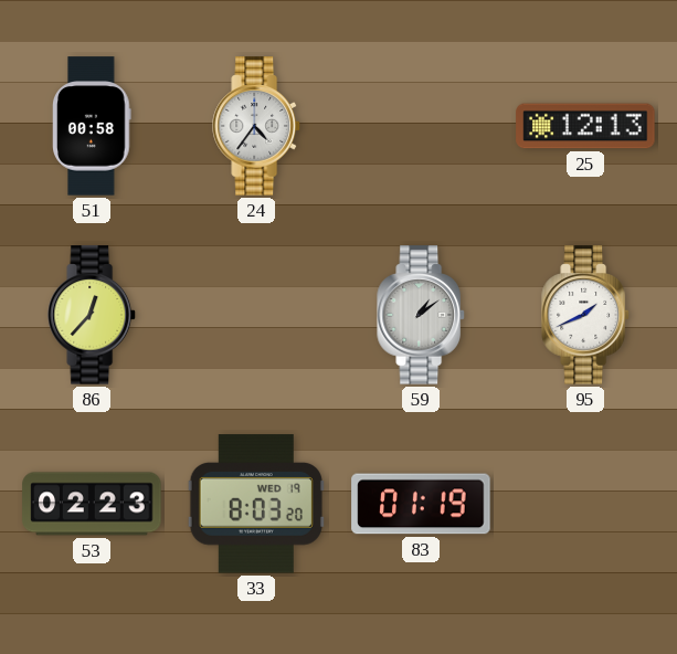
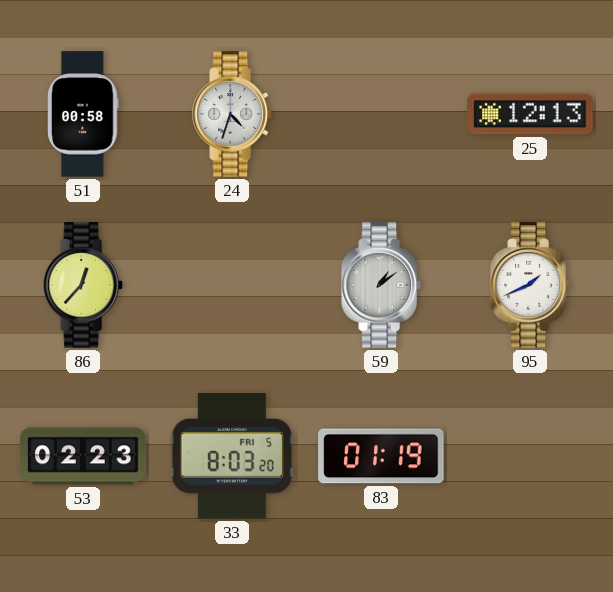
24: 4:36 -> 4:33 (232, 114)
33 date: WED 19 -> FRI 5 (232, 456)
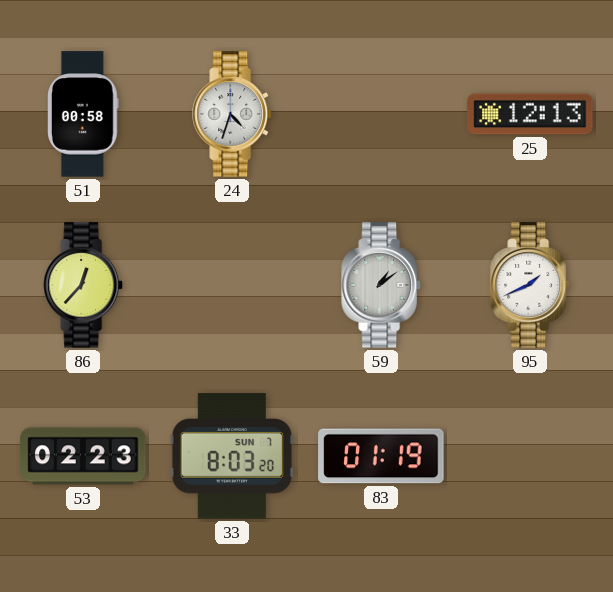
33 date: FRI 5 -> SUN 7 (232, 456)
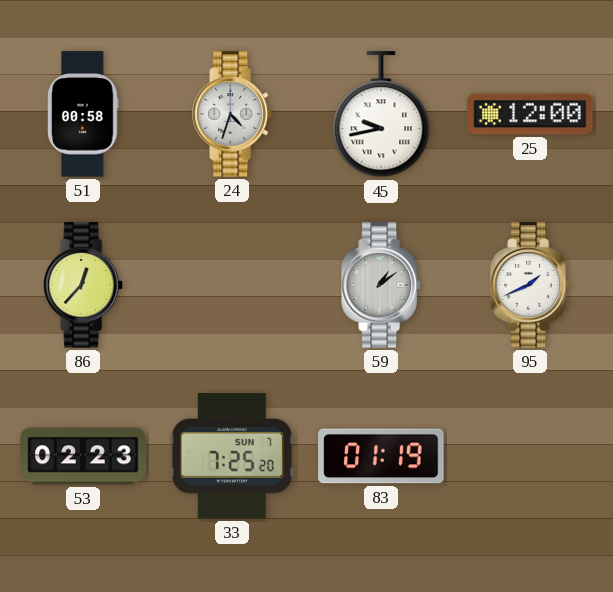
45: none -> 9:43 (381, 115)
25: 12:13 -> 12:00 (530, 114)
33: 8:03 -> 7:25 (232, 456)
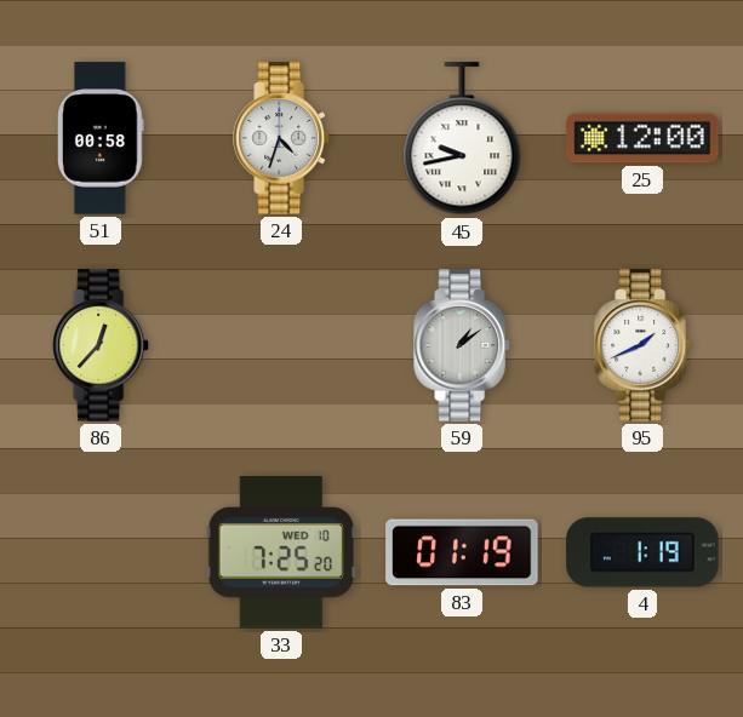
53: 02:23 -> none (83, 456)
33 date: SUN 7 -> WED 10 (281, 552)
4: none -> 1:19 (642, 552)
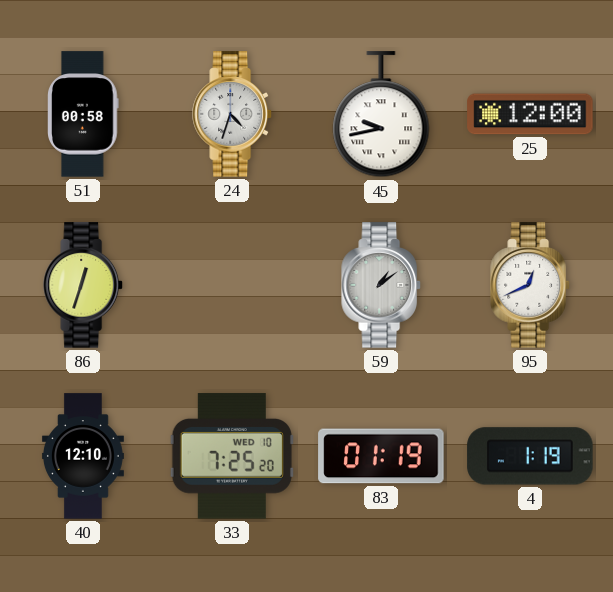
86: 12:37 -> 12:33 (83, 285)
95: 1:41 -> 12:41 (530, 285)
40: none -> 12:10 (83, 456)
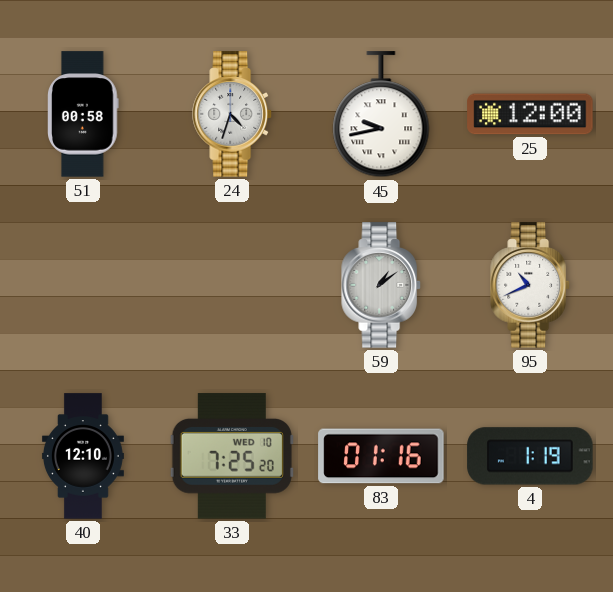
86: 12:33 -> none (83, 285)
95: 12:41 -> 10:41 (530, 285)
83: 01:19 -> 01:16 (381, 456)
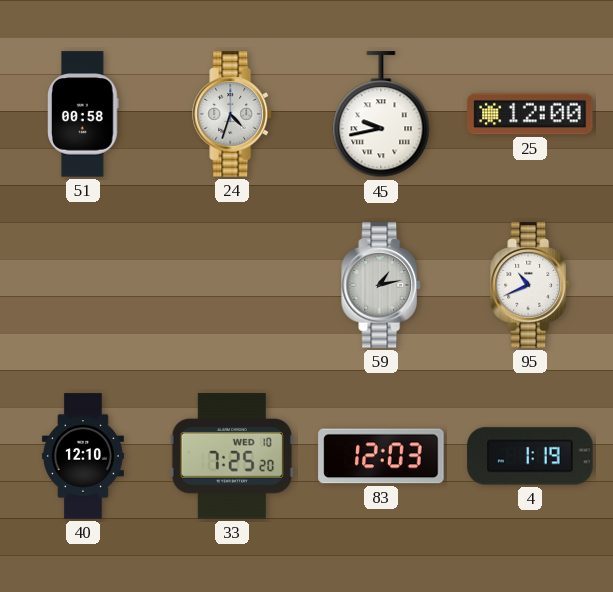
59: 1:09 -> 1:13 (381, 285)
83: 01:16 -> 12:03 (381, 456)
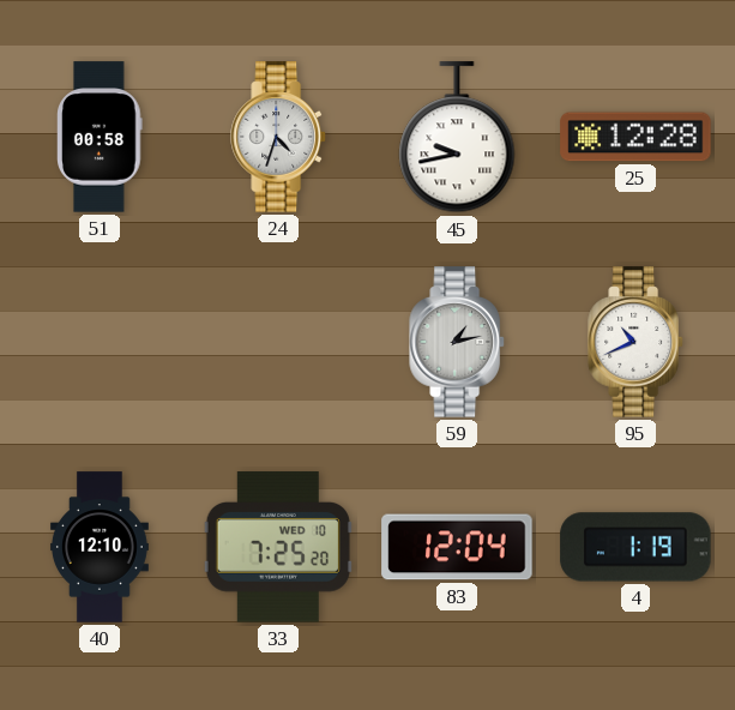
25: 12:00 -> 12:28 (635, 137)
83: 12:03 -> 12:04 (457, 547)
